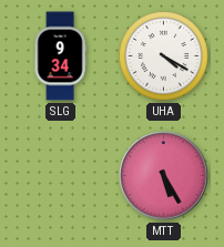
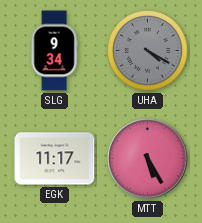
UHA dial: white -> grey (148, 51)
EGK: none -> 11:17 (55, 159)
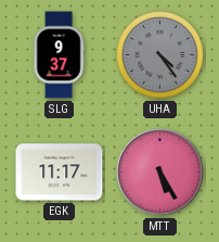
SLG: 9:34 -> 9:37 (59, 55)
UHA: 4:20 -> 4:24 (160, 55)
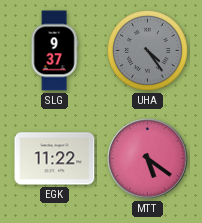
EGK: 11:17 -> 11:22 (55, 159)
MTT: 5:25 -> 5:21 (148, 159)
